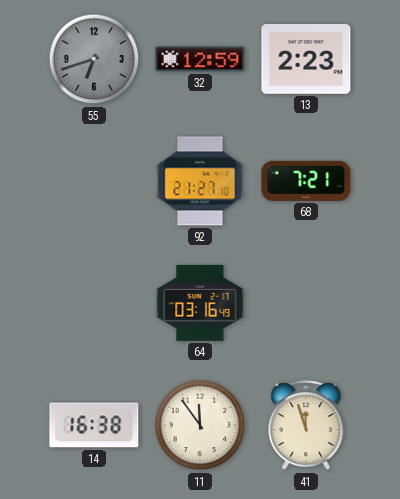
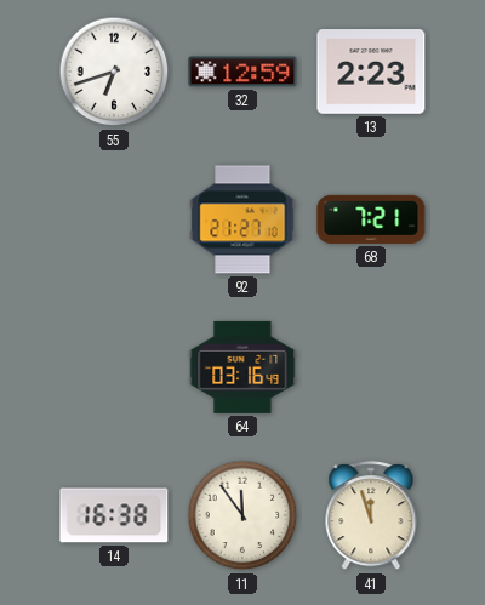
55 dial: grey -> white (114, 72)
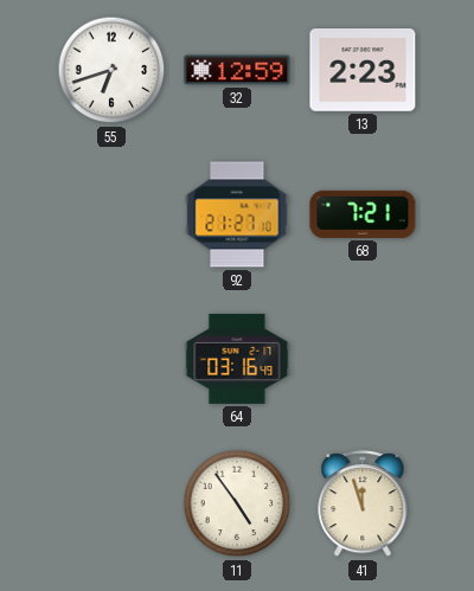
14: 16:38 -> none (114, 515)
11: 11:54 -> 4:54 (237, 503)
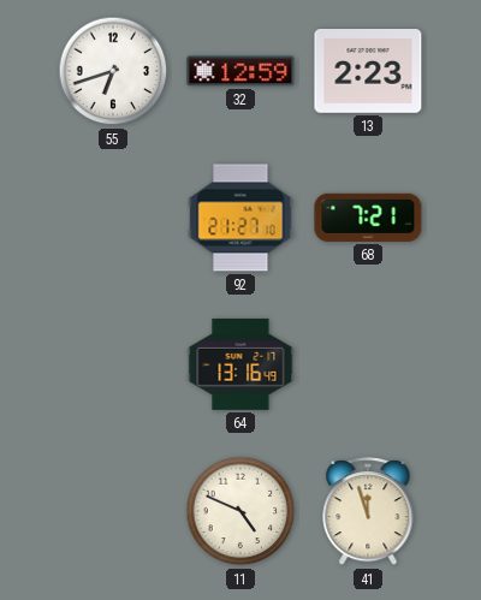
64: 03:16 -> 13:16 (240, 364)
11: 4:54 -> 4:49 (240, 511)
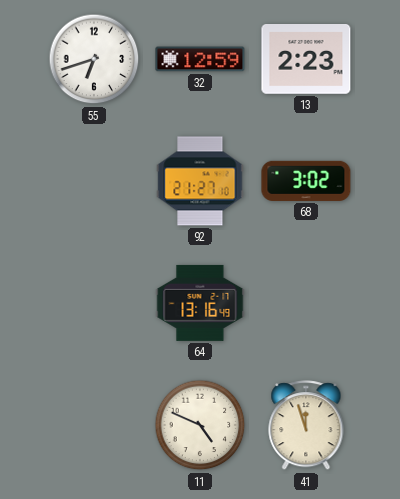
68: 7:21 -> 3:02 (306, 181)
